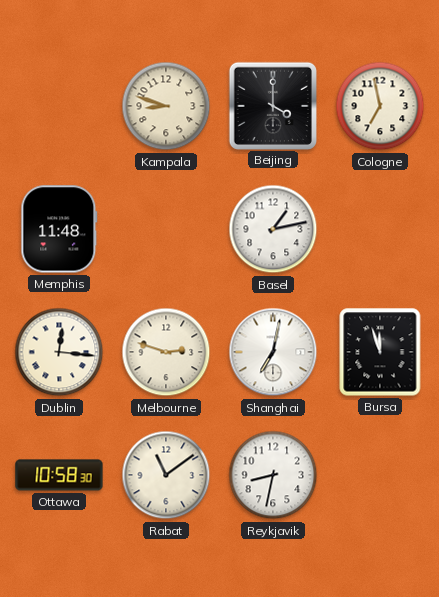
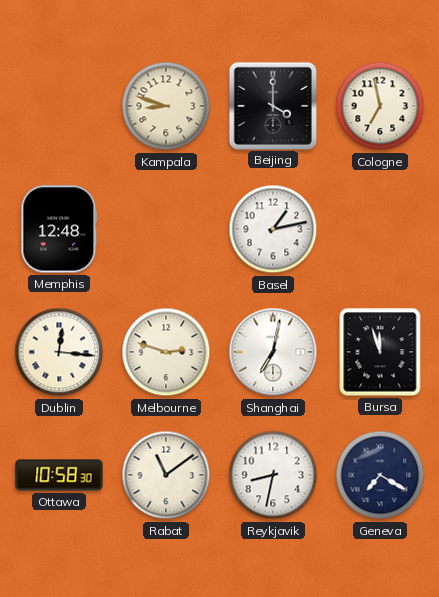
Memphis: 11:48 -> 12:48 (59, 229)
Geneva: none -> 7:20 (380, 475)
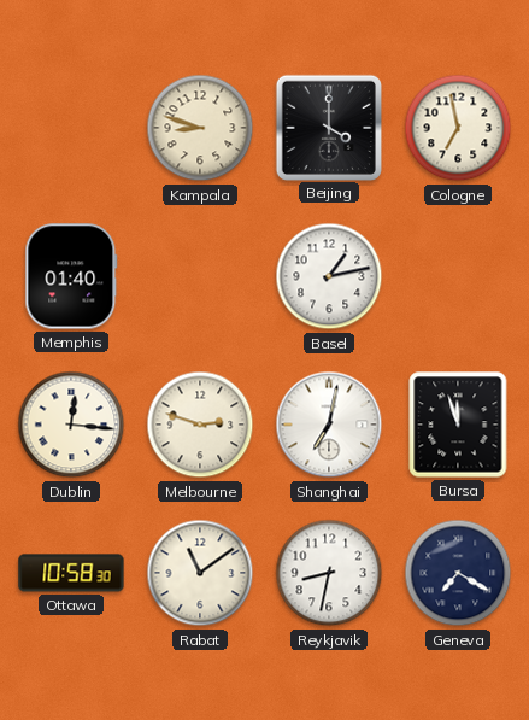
Memphis: 12:48 -> 01:40 (71, 276)
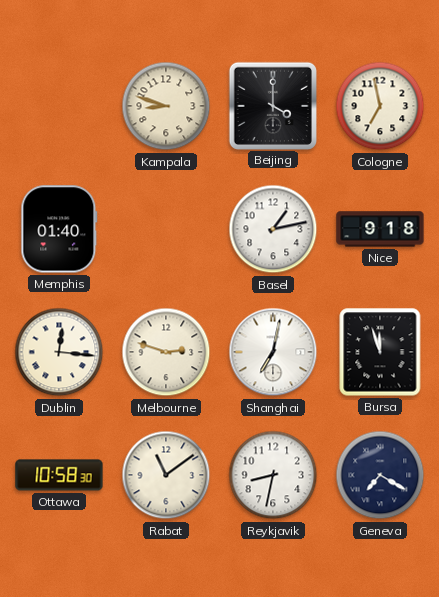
Nice: none -> 9:18 (380, 229)
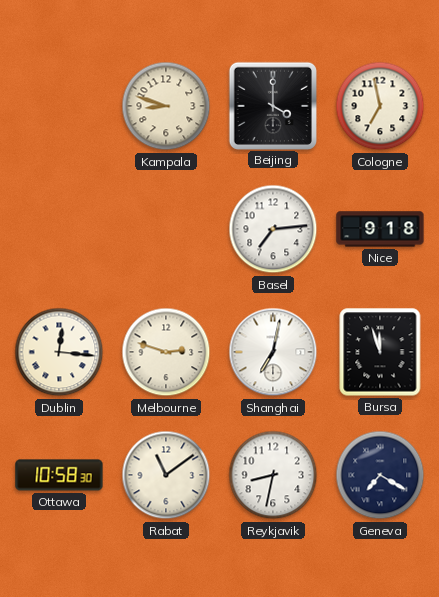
Memphis: 01:40 -> none (59, 229)
Basel: 1:13 -> 7:14 (273, 229)
